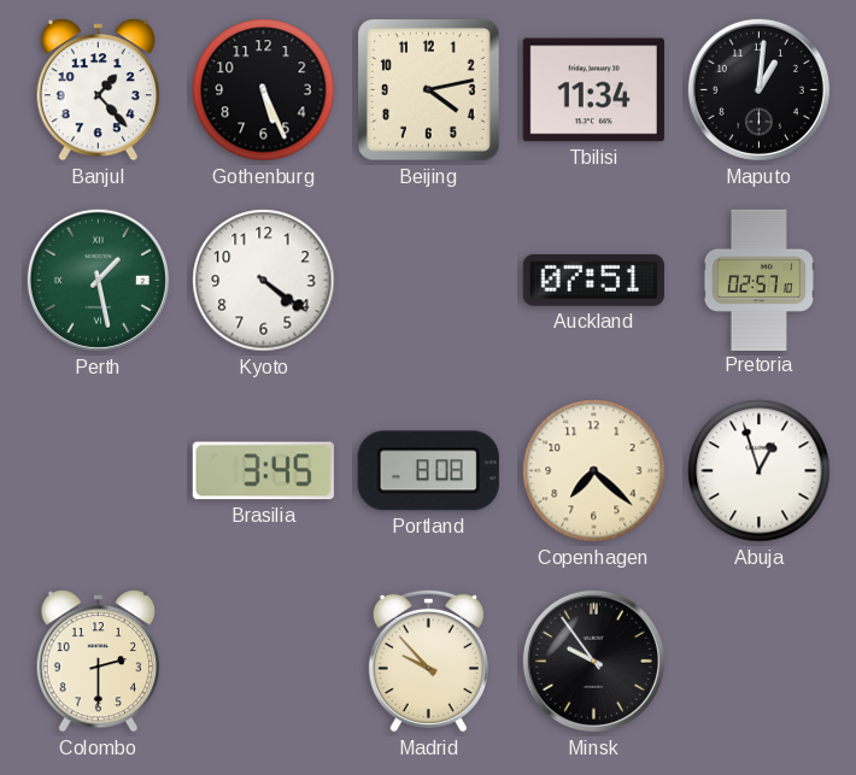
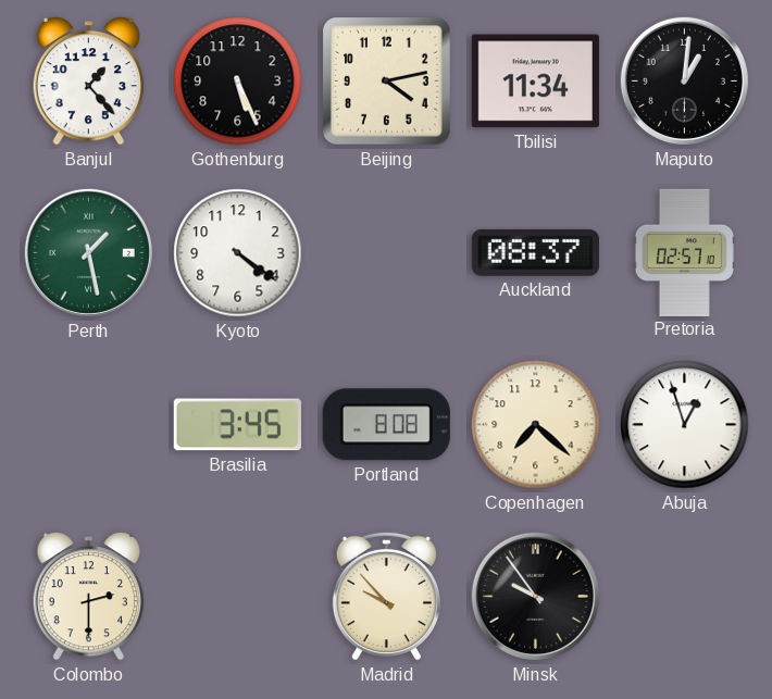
Auckland: 07:51 -> 08:37 (535, 252)
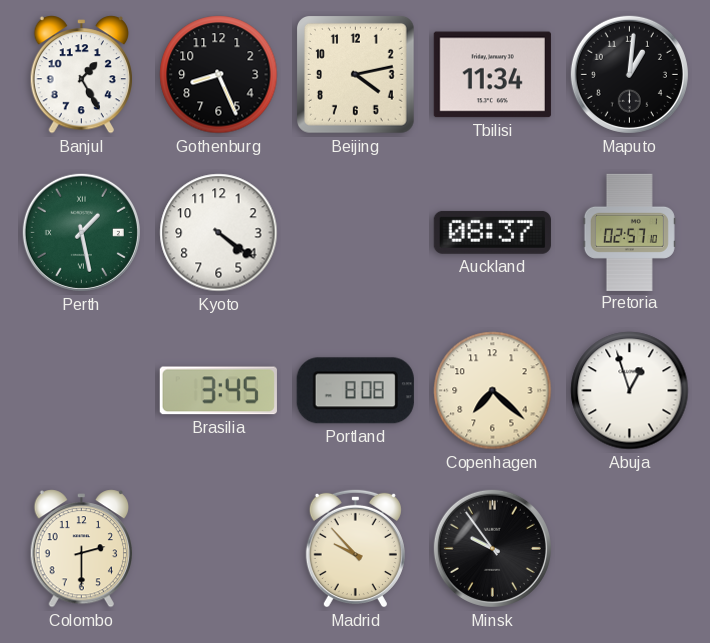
Banjul: 1:23 -> 1:25 (81, 75)
Gothenburg: 5:26 -> 8:26 (219, 75)
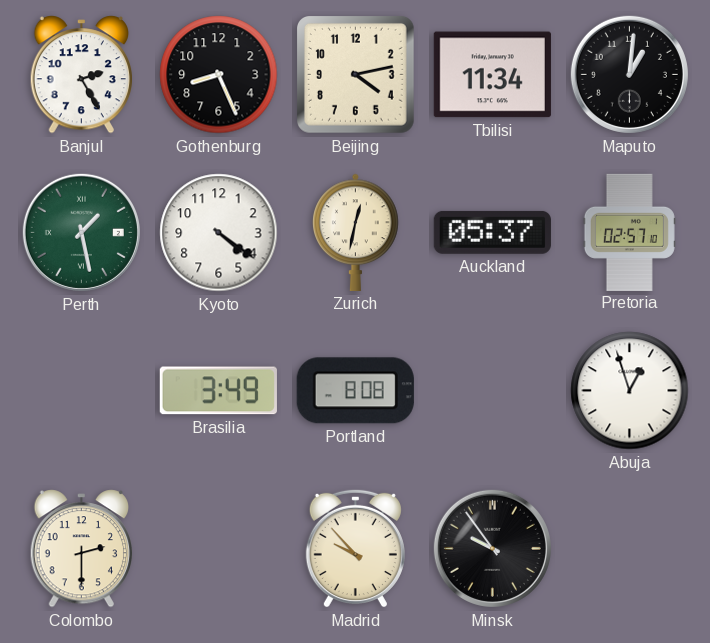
Banjul: 1:25 -> 2:25 (81, 75)
Zurich: none -> 12:32 (356, 232)
Auckland: 08:37 -> 05:37 (492, 232)
Brasilia: 3:45 -> 3:49 (218, 391)
Copenhagen: 7:22 -> none (493, 391)
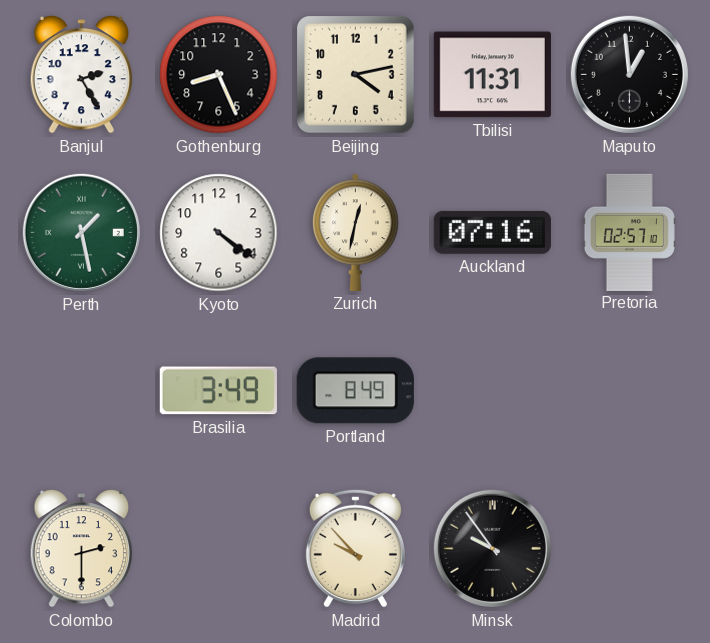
Tbilisi: 11:34 -> 11:31 (492, 75)
Maputo: 1:01 -> 12:59 (629, 74)
Auckland: 05:37 -> 07:16 (492, 232)
Portland: 8:08 -> 8:49 (355, 391)
Abuja: 12:57 -> none (630, 391)
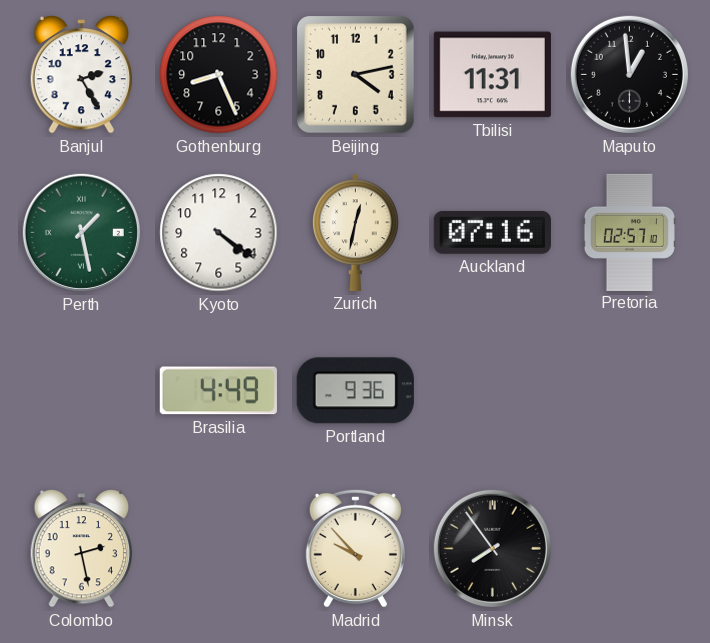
Brasilia: 3:49 -> 4:49 (218, 391)
Portland: 8:49 -> 9:36 (355, 391)
Colombo: 2:30 -> 2:28 (81, 549)
Minsk: 9:54 -> 7:54 (492, 548)
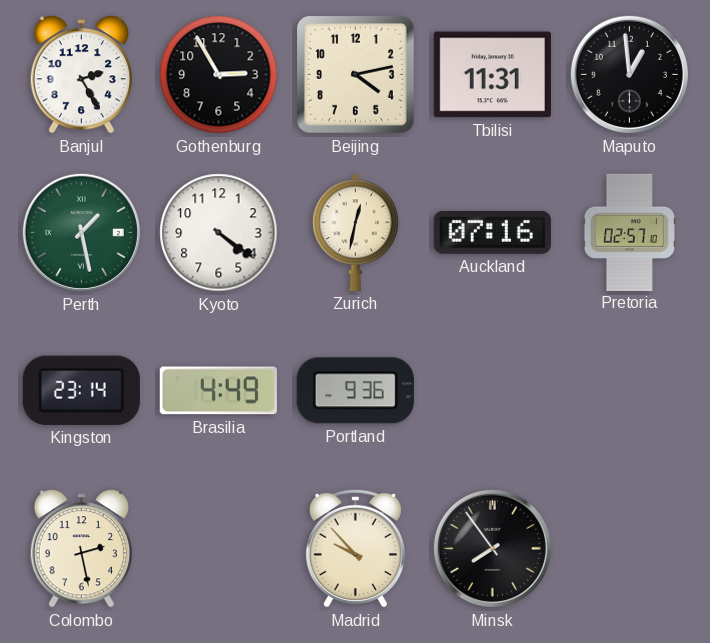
Gothenburg: 8:26 -> 2:55 (219, 75)
Kingston: none -> 23:14 (81, 390)
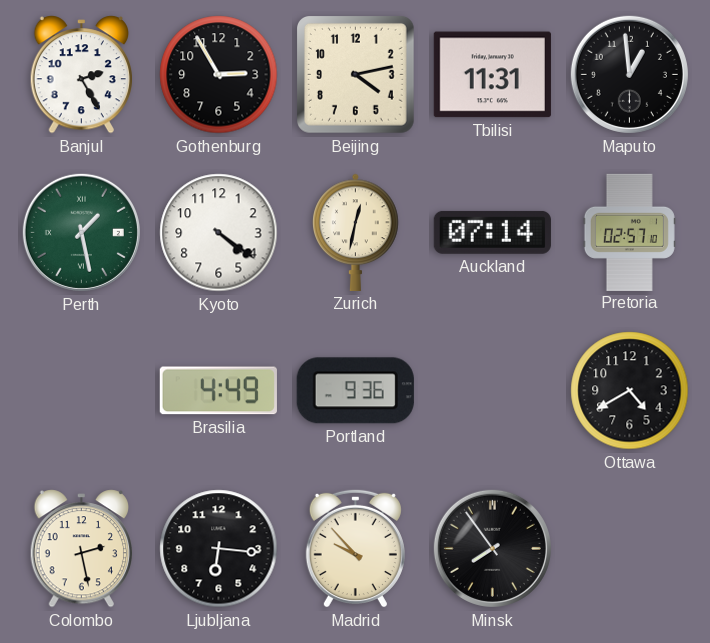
Auckland: 07:16 -> 07:14 (492, 232)
Kingston: 23:14 -> none (81, 390)
Ottawa: none -> 4:40 (630, 391)
Ljubljana: none -> 6:16 (219, 549)
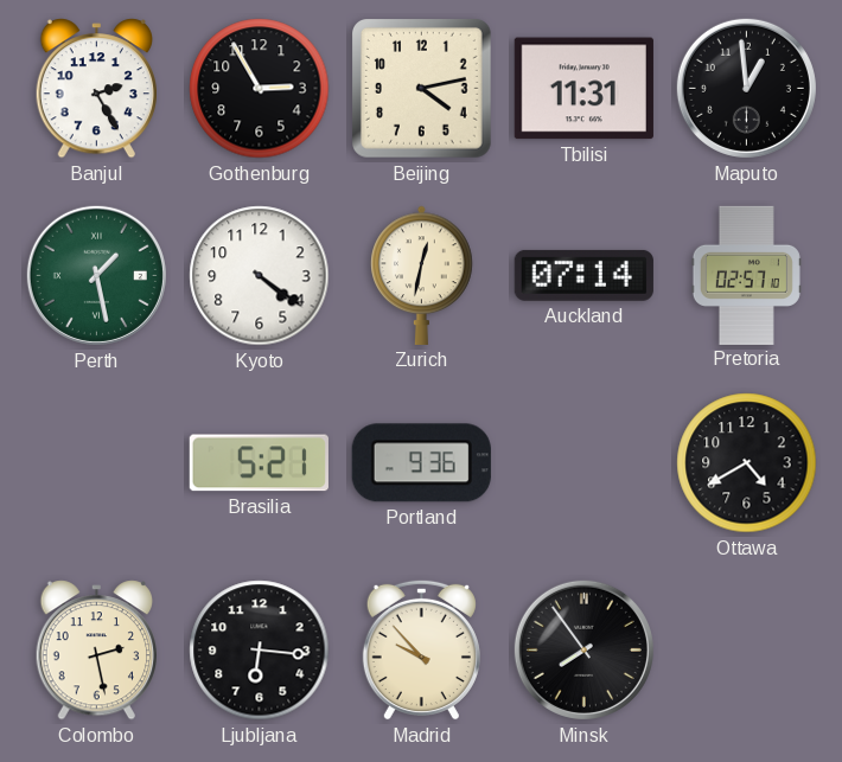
Brasilia: 4:49 -> 5:21 (259, 463)
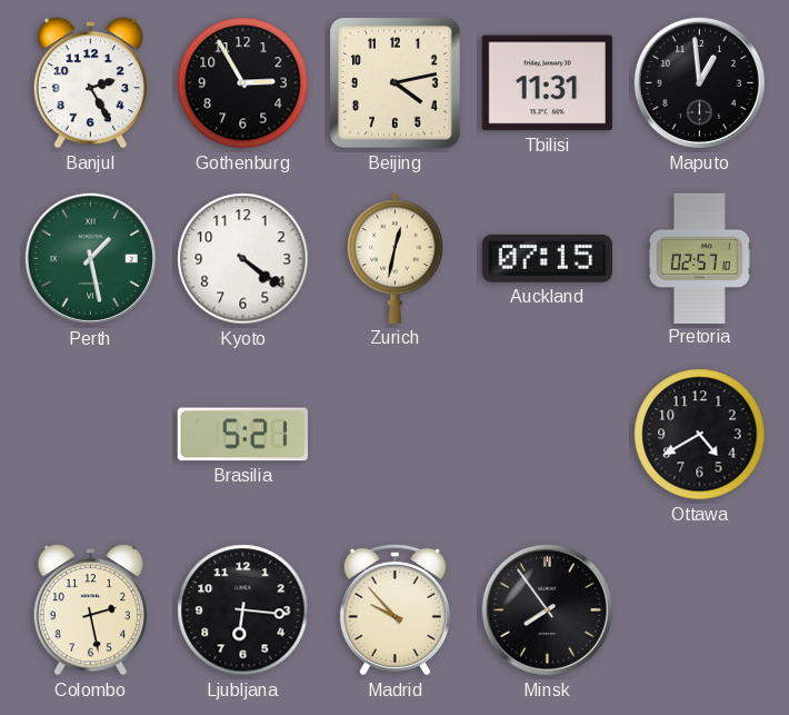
Auckland: 07:14 -> 07:15 (547, 258)
Portland: 9:36 -> none (421, 463)
